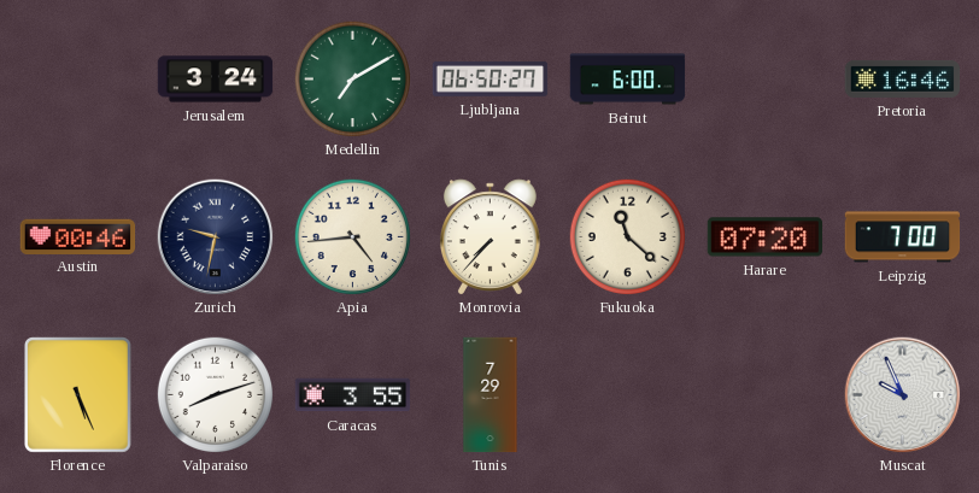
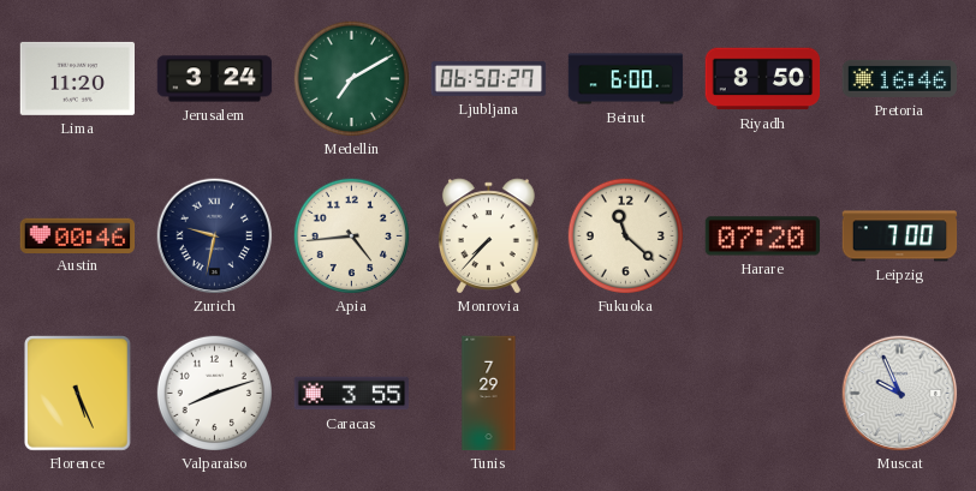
Lima: none -> 11:20 (78, 78)
Riyadh: none -> 8:50 (763, 79)
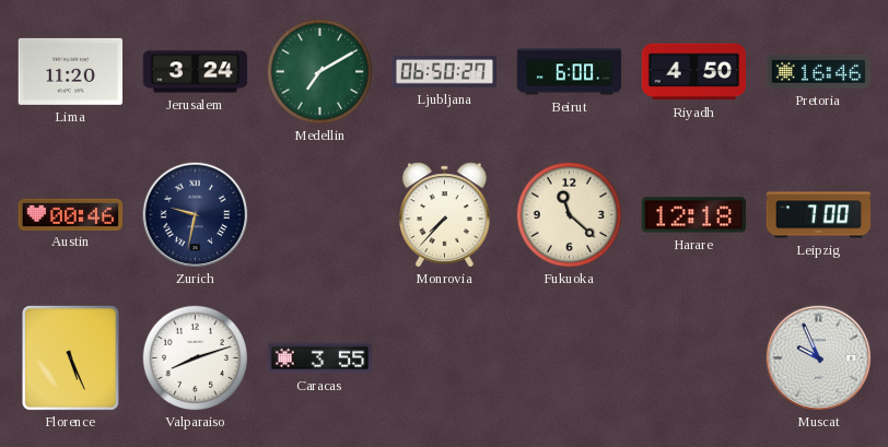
Riyadh: 8:50 -> 4:50 (694, 72)
Apia: 4:44 -> none (351, 235)
Harare: 07:20 -> 12:18 (694, 215)
Tunis: 7:29 -> none (489, 394)
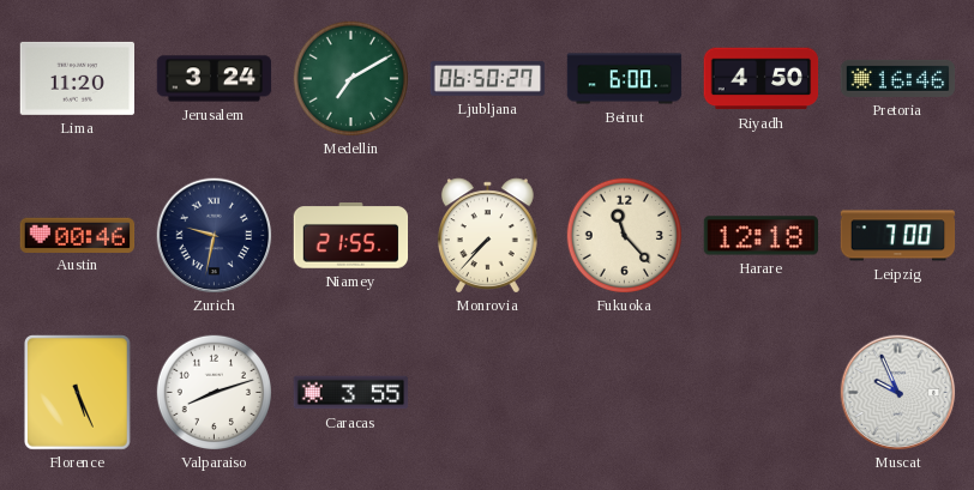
Niamey: none -> 21:55 (351, 236)
Fukuoka: 11:22 -> 11:23 (624, 235)
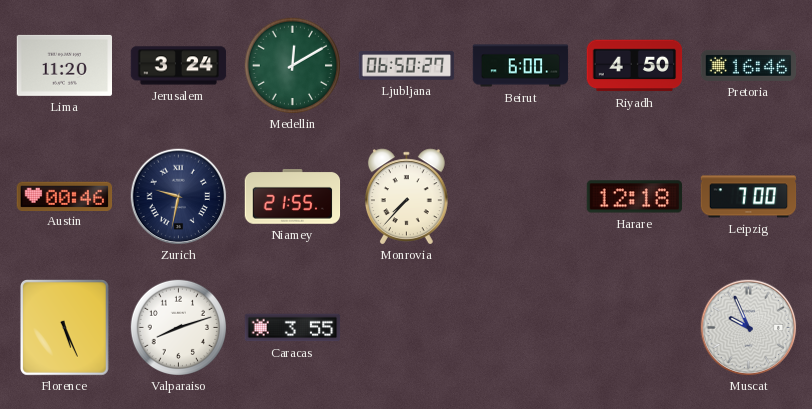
Medellin: 7:10 -> 12:10 (292, 65)
Fukuoka: 11:23 -> none (624, 235)
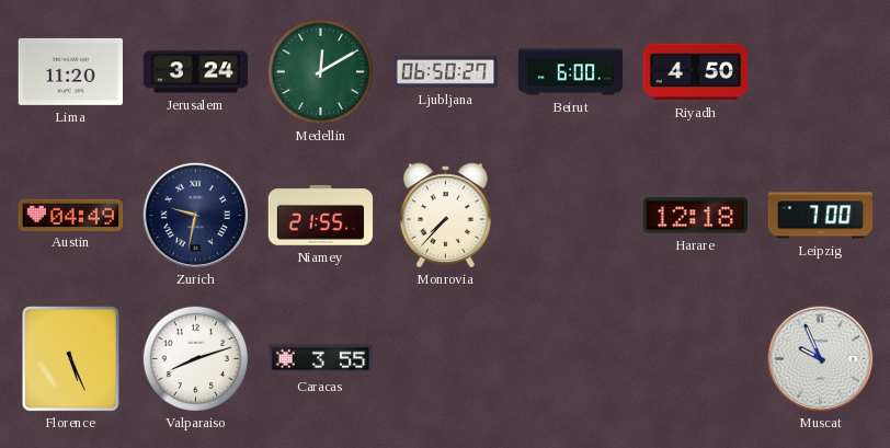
Pretoria: 16:46 -> none (749, 65)
Austin: 00:46 -> 04:49 (71, 215)
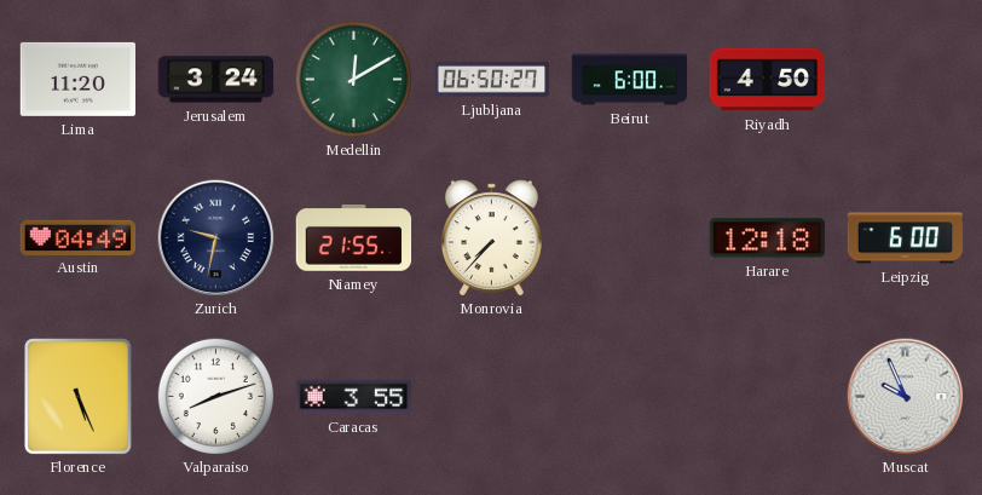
Leipzig: 7:00 -> 6:00 (906, 238)
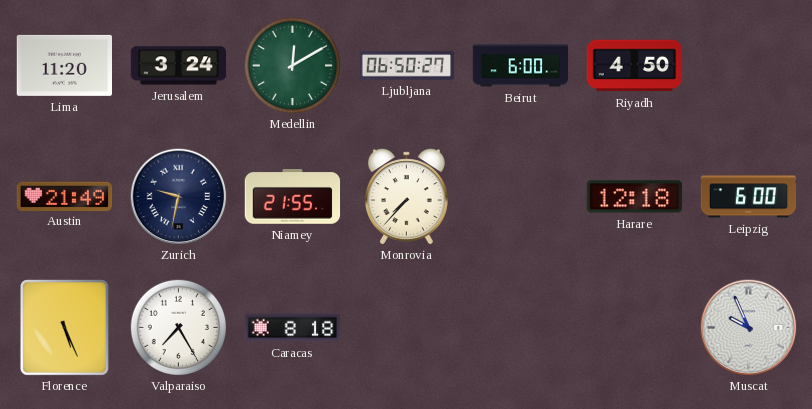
Austin: 04:49 -> 21:49 (65, 196)
Valparaiso: 8:12 -> 7:25 (178, 327)
Caracas: 3:55 -> 8:18 (293, 328)
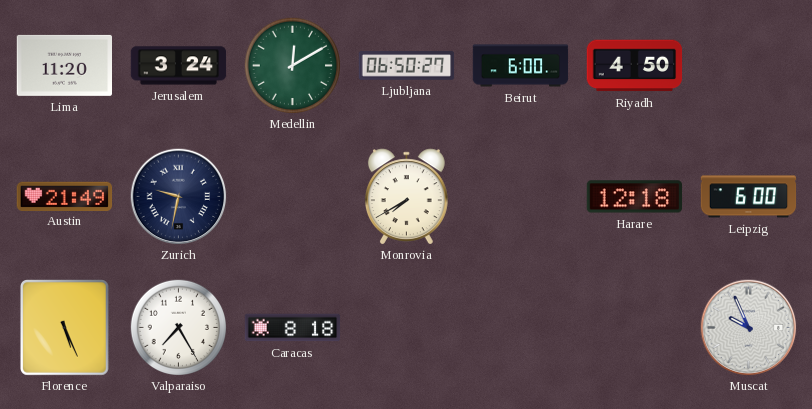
Niamey: 21:55 -> none (293, 197)
Monrovia: 7:37 -> 7:40 (406, 196)
